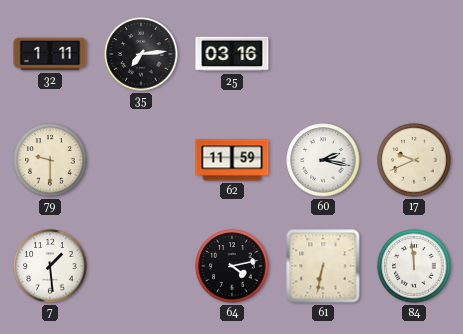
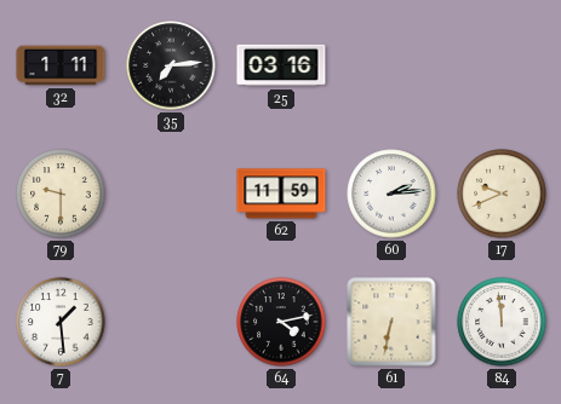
60: 2:17 -> 2:14 (391, 194)
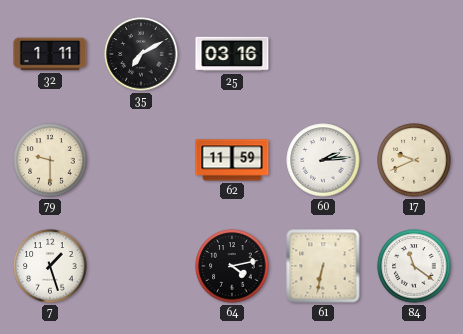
35: 7:14 -> 7:10 (141, 54)
7: 1:29 -> 1:27 (50, 266)
84: 11:59 -> 11:21 (414, 266)
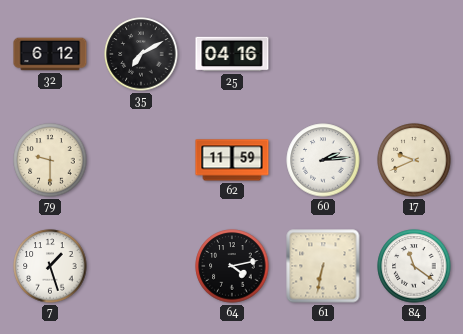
32: 1:11 -> 6:12 (50, 54)
25: 03:16 -> 04:16 (232, 54)
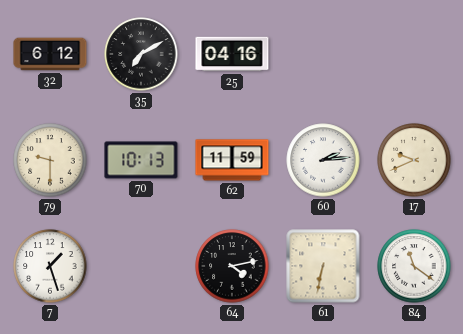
70: none -> 10:13 (141, 160)
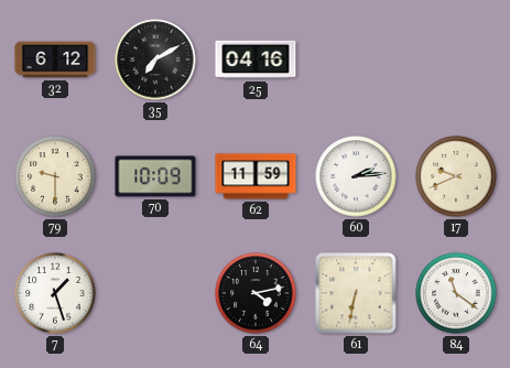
70: 10:13 -> 10:09 (155, 176)
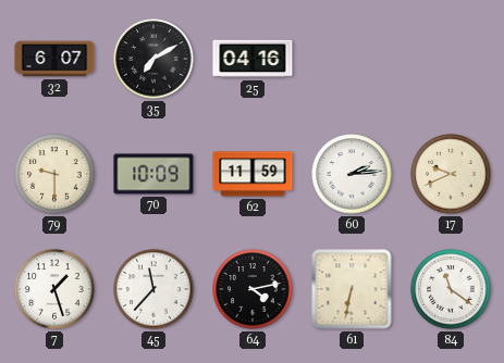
32: 6:12 -> 6:07 (54, 59)
45: none -> 11:37 (153, 289)
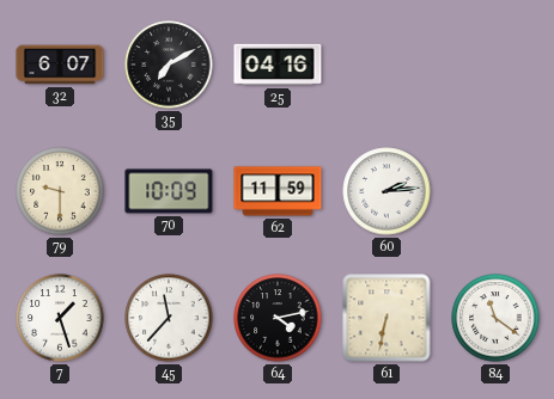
17: 9:41 -> none (451, 174)
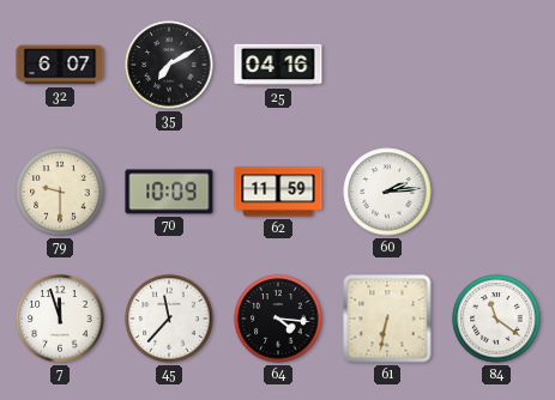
7: 1:27 -> 11:57 (60, 319)
64: 4:13 -> 4:16 (278, 319)
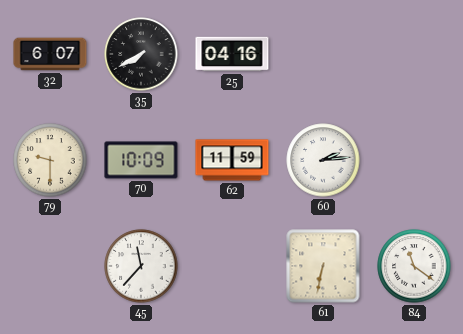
35: 7:10 -> 7:40 (141, 54)
7: 11:57 -> none (60, 319)
64: 4:16 -> none (278, 319)
